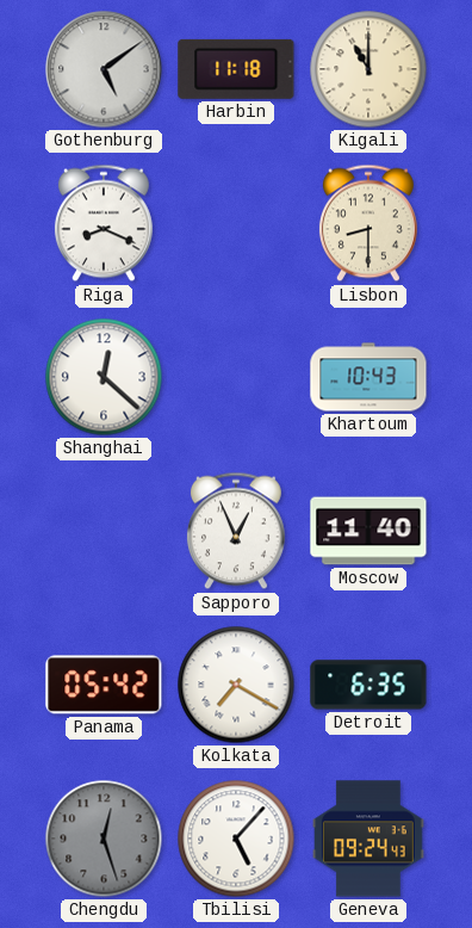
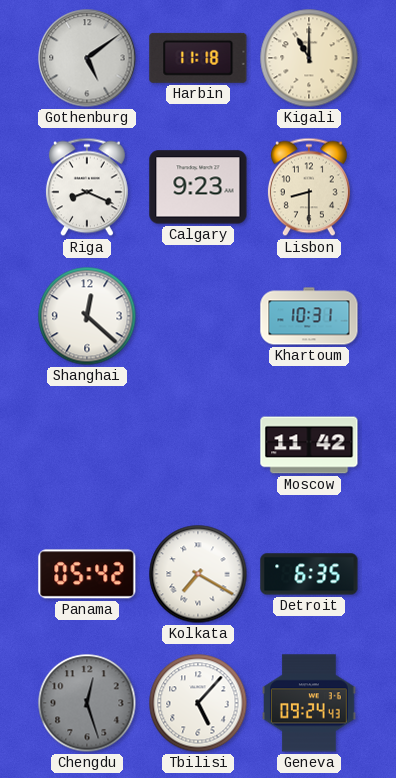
Calgary: none -> 9:23 (198, 187)
Khartoum: 10:43 -> 10:31 (309, 316)
Sapporo: 12:56 -> none (236, 531)
Moscow: 11:40 -> 11:42 (309, 445)
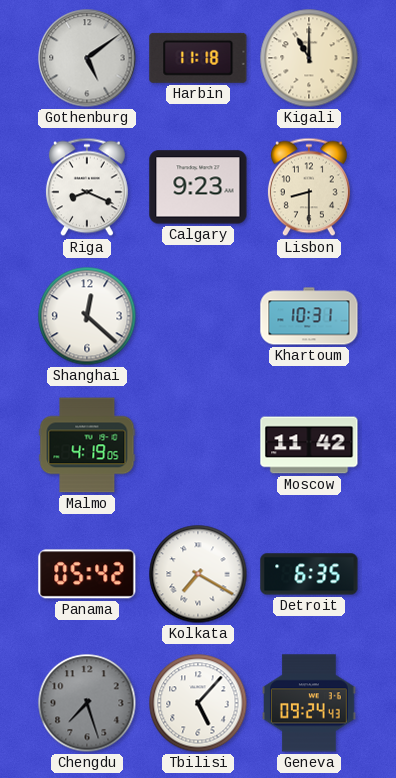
Malmo: none -> 4:19 (87, 445)
Chengdu: 12:27 -> 7:27 (87, 703)
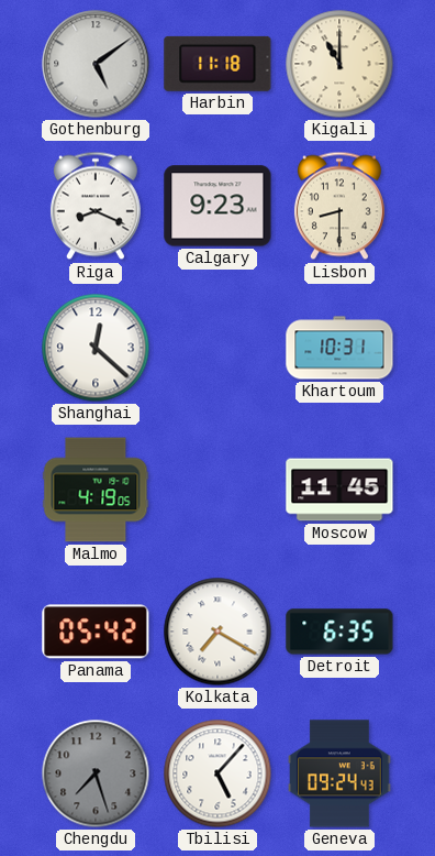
Moscow: 11:42 -> 11:45 (339, 490)
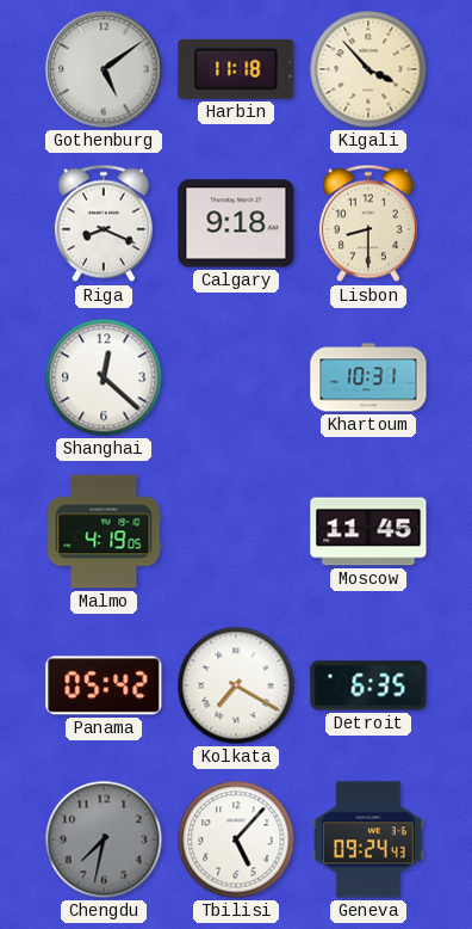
Kigali: 11:00 -> 3:53 (368, 69)
Calgary: 9:23 -> 9:18 (236, 223)
Chengdu: 7:27 -> 7:32 (104, 839)
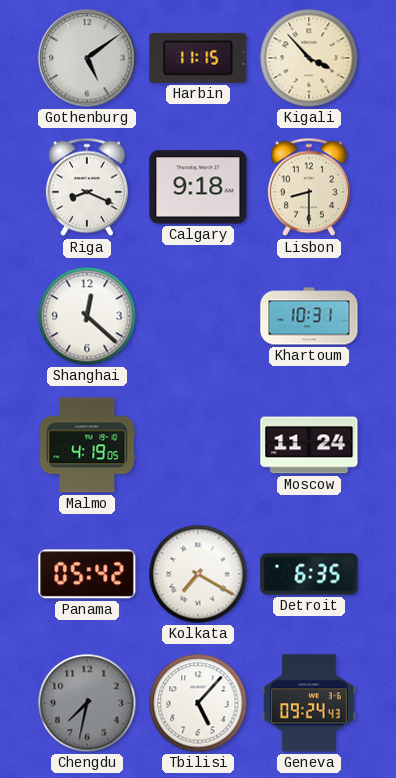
Harbin: 11:18 -> 11:15 (198, 58)
Moscow: 11:45 -> 11:24 (309, 445)
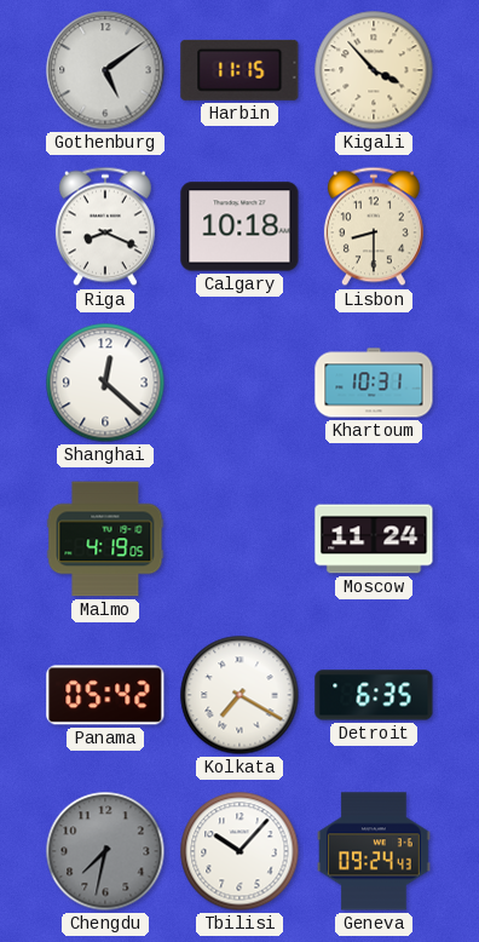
Calgary: 9:18 -> 10:18 (239, 226)
Tbilisi: 5:07 -> 10:07 (239, 851)
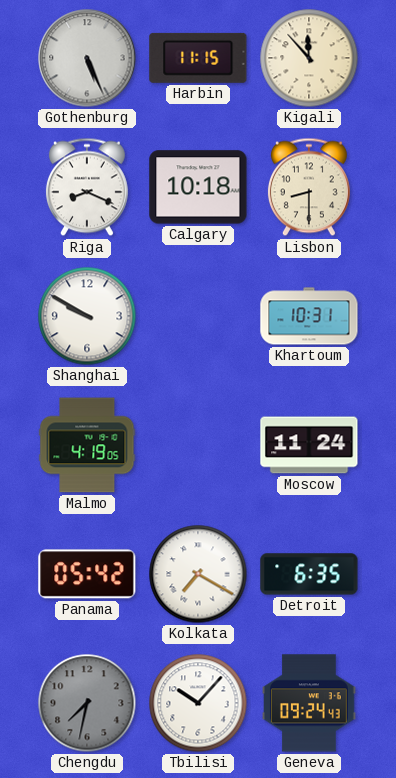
Gothenburg: 5:09 -> 5:26 (87, 58)
Kigali: 3:53 -> 11:53 (309, 58)
Shanghai: 12:22 -> 9:50 (87, 316)
